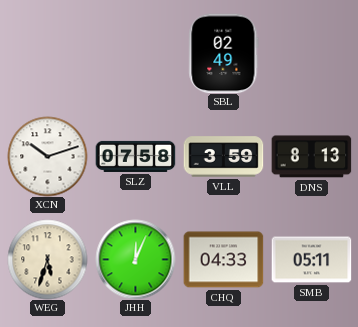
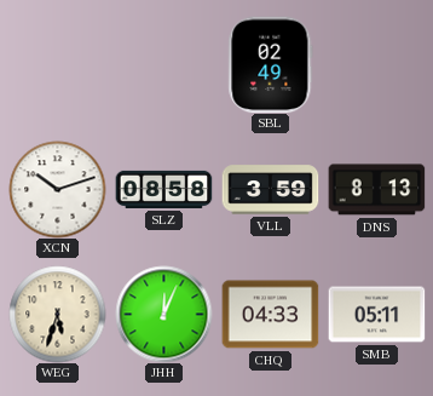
SLZ: 07:58 -> 08:58 (163, 189)
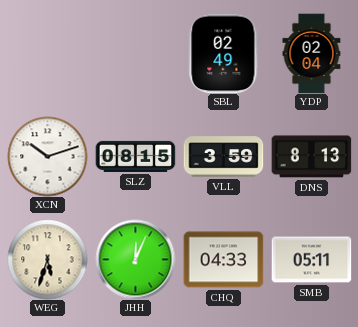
YDP: none -> 02:04 (312, 53)
SLZ: 08:58 -> 08:15 (135, 156)
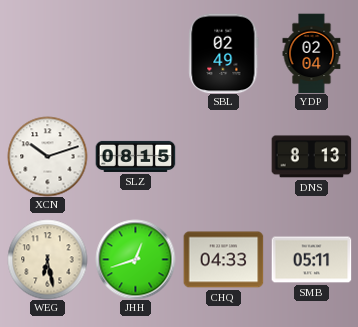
VLL: 3:59 -> none (223, 157)
WEG: 5:33 -> 6:28 (47, 259)
JHH: 12:04 -> 12:42 (135, 259)
